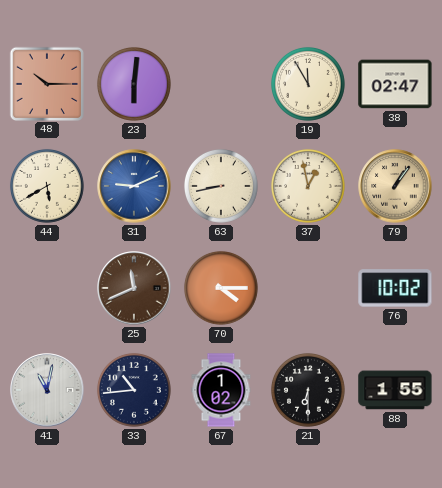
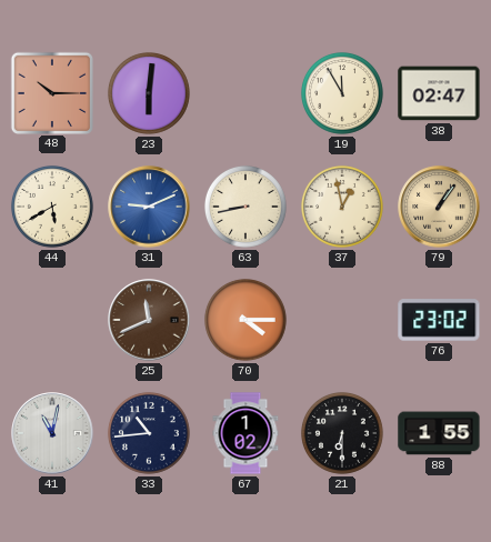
76: 10:02 -> 23:02 (439, 320)
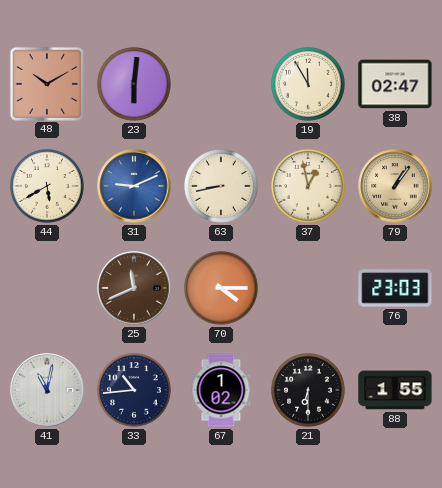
48: 10:15 -> 10:10 (46, 83)
76: 23:02 -> 23:03 (395, 288)
